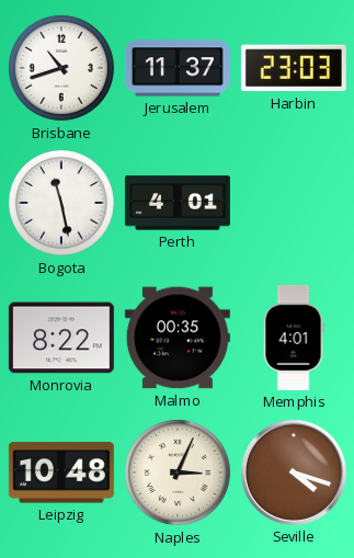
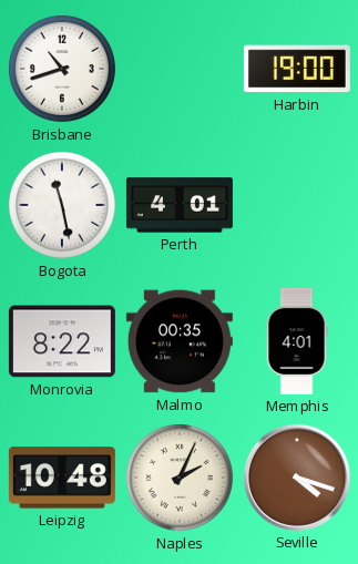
Jerusalem: 11:37 -> none (178, 68)
Harbin: 23:03 -> 19:00 (297, 69)
Naples: 3:04 -> 2:04 (180, 478)
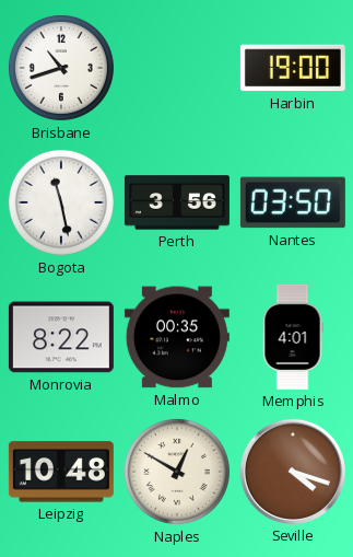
Perth: 4:01 -> 3:56 (177, 202)
Nantes: none -> 03:50 (293, 202)
Naples: 2:04 -> 12:50 (177, 472)
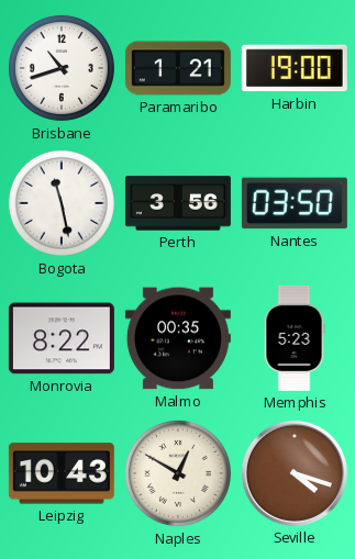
Paramaribo: none -> 1:21 (178, 68)
Memphis: 4:01 -> 5:23 (295, 338)
Leipzig: 10:48 -> 10:43 (62, 473)
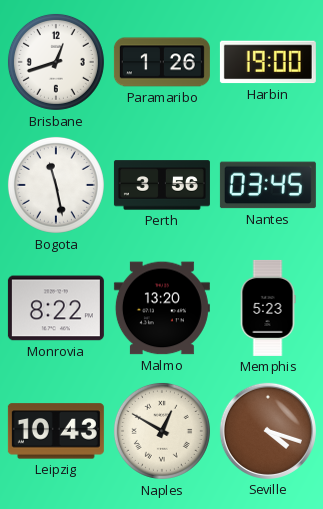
Brisbane: 10:42 -> 12:42 (56, 62)
Paramaribo: 1:21 -> 1:26 (162, 62)
Nantes: 03:50 -> 03:45 (268, 185)
Malmo: 00:35 -> 13:20 (162, 308)
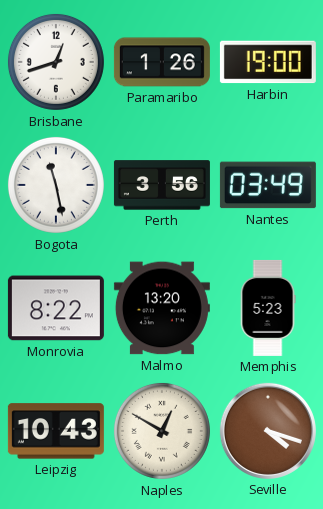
Nantes: 03:45 -> 03:49 (268, 185)
